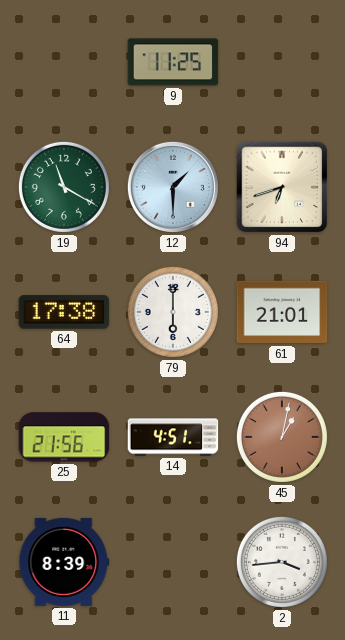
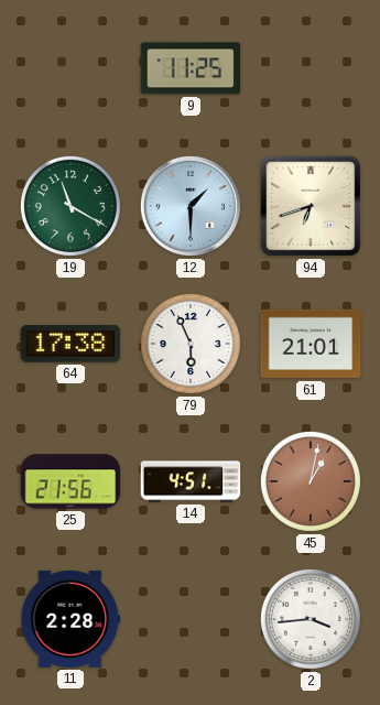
79: 6:00 -> 5:56 (191, 344)
11: 8:39 -> 2:28 (70, 619)
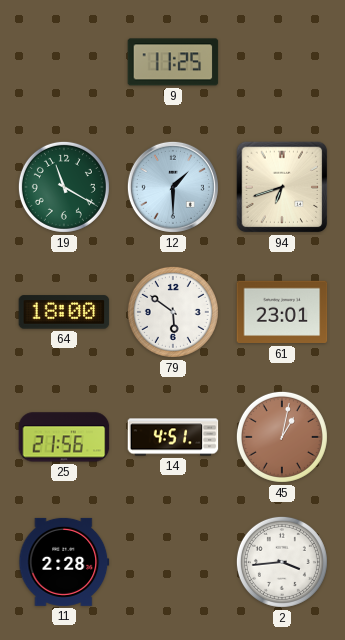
64: 17:38 -> 18:00 (64, 312)
79: 5:56 -> 5:51 (173, 312)
61: 21:01 -> 23:01 (282, 312)
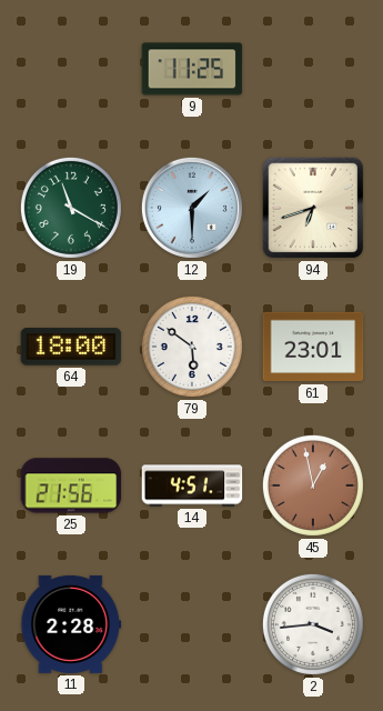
45: 1:02 -> 12:58 (313, 485)
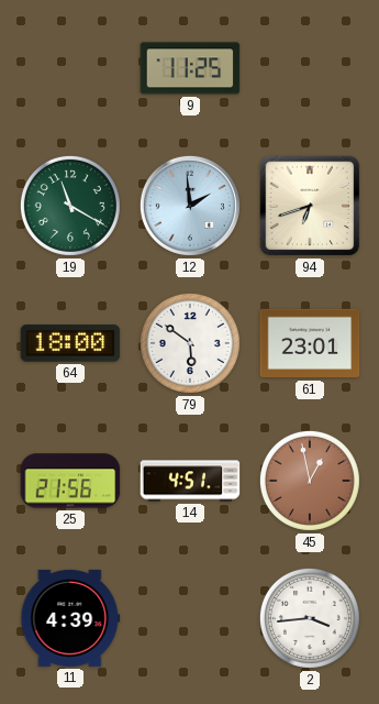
12: 1:30 -> 1:59 (190, 206)
11: 2:28 -> 4:39 (70, 618)
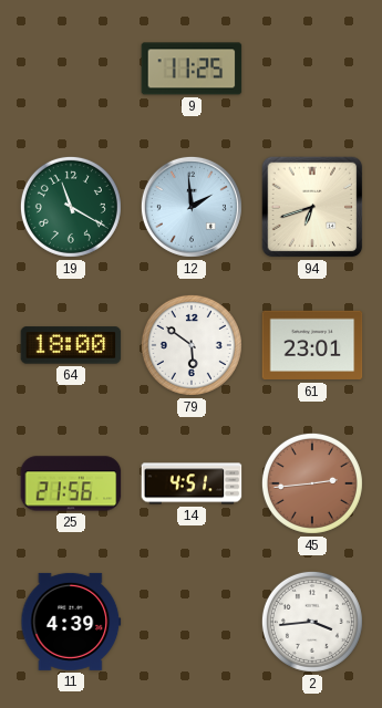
45: 12:58 -> 2:44 (312, 483)
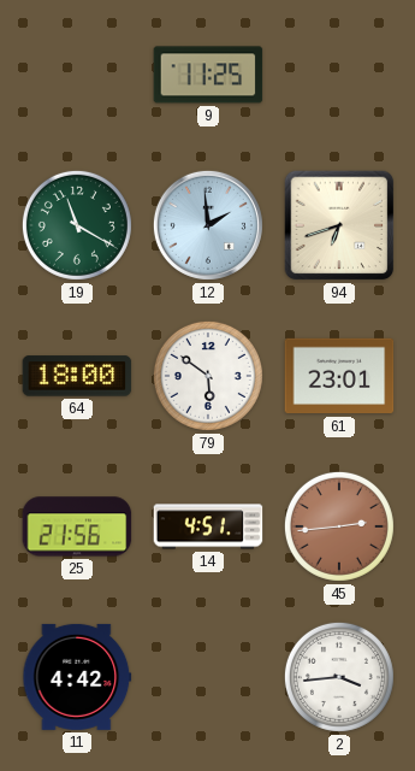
11: 4:39 -> 4:42 (77, 677)
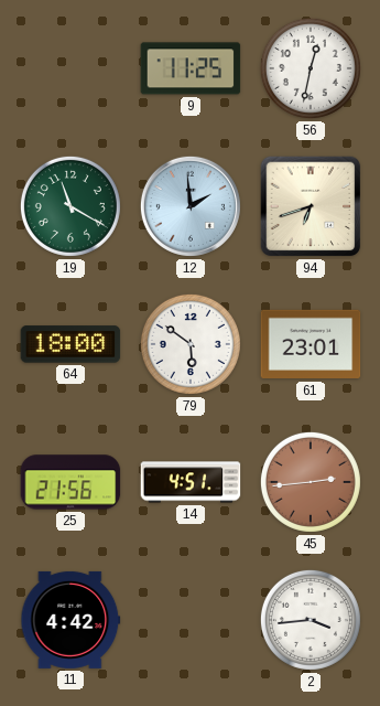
56: none -> 12:32 (311, 68)
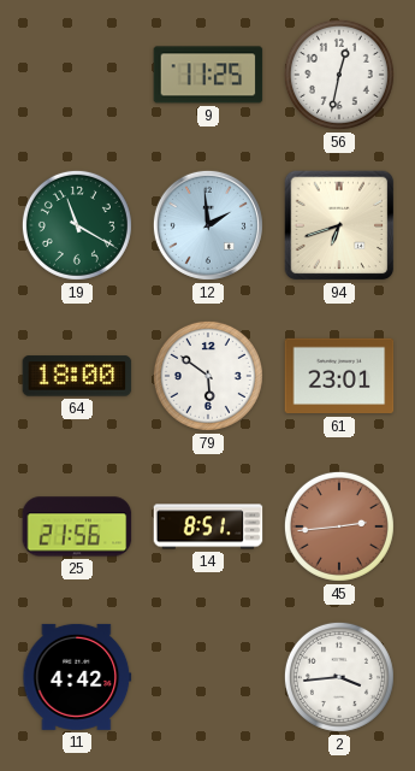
14: 4:51 -> 8:51 (208, 526)
